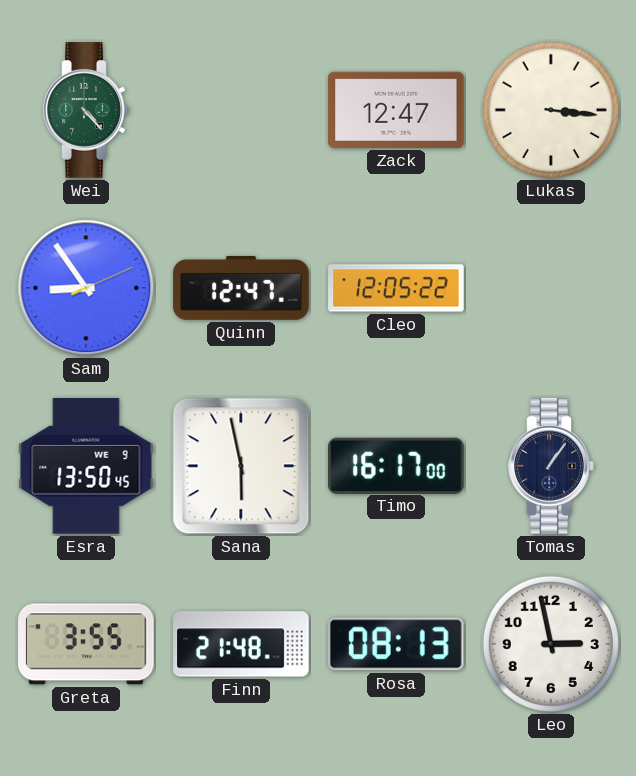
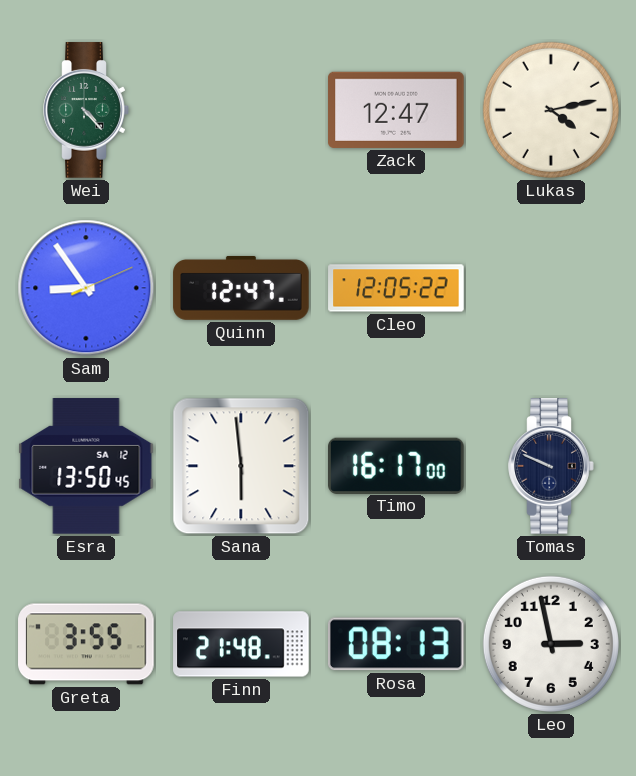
Lukas: 3:16 -> 4:13 (551, 110)
Esra date: WE 9 -> SA 12 (86, 466)
Sana: 5:58 -> 5:59 (241, 466)
Tomas: 1:06 -> 9:49 (551, 466)
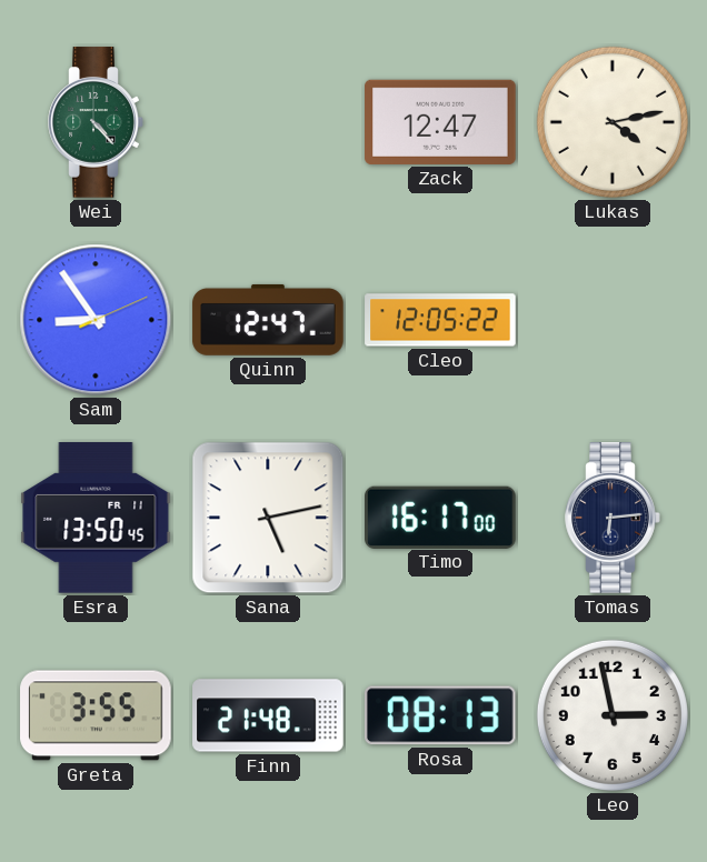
Esra date: SA 12 -> FR 11 (96, 518)
Sana: 5:59 -> 5:13 (268, 518)
Tomas: 9:49 -> 6:14 (613, 518)
